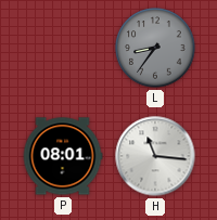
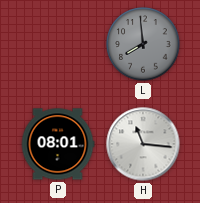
L: 8:36 -> 7:59 (143, 44)
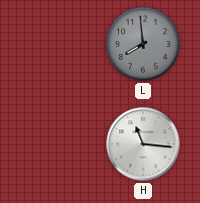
P: 08:01 -> none (58, 144)
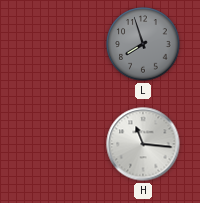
L: 7:59 -> 7:57 (143, 44)
